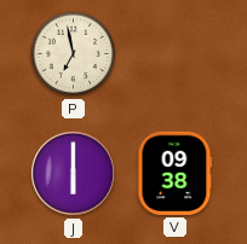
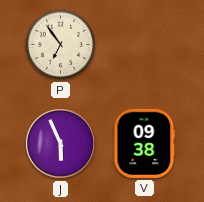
P: 6:58 -> 6:54 (61, 45)
J: 6:00 -> 5:56 (60, 143)
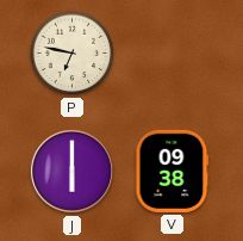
P: 6:54 -> 6:47 (73, 54)
J: 5:56 -> 6:00 (71, 171)
